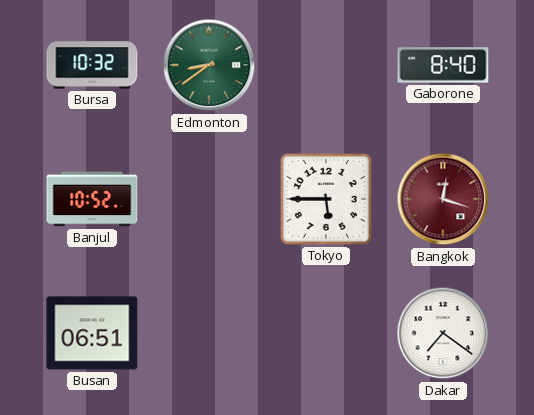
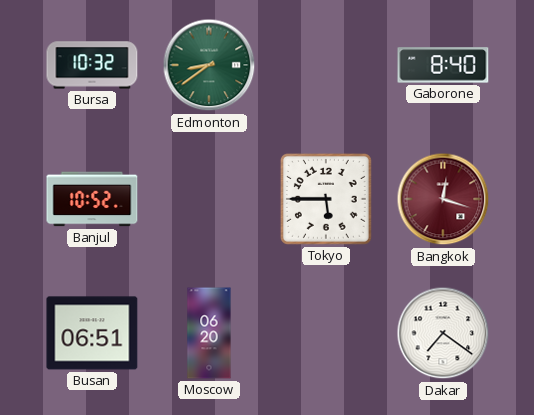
Moscow: none -> 06:20 (209, 333)
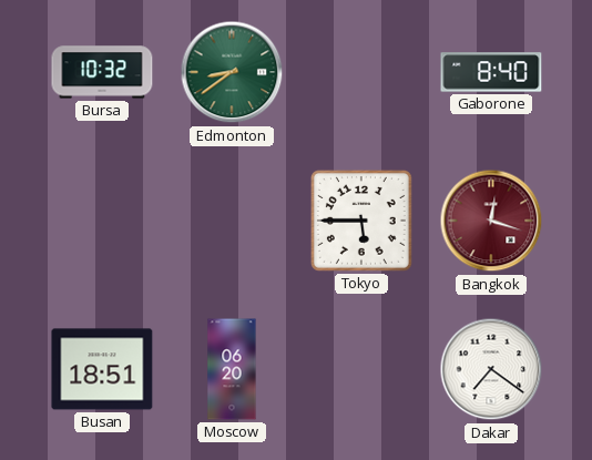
Banjul: 10:52 -> none (92, 199)
Busan: 06:51 -> 18:51 (102, 369)
